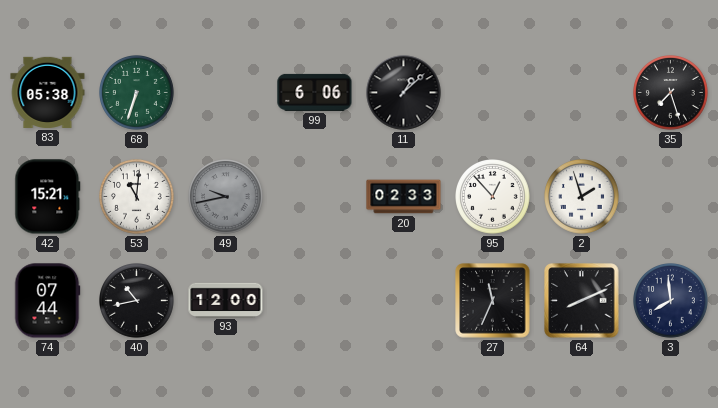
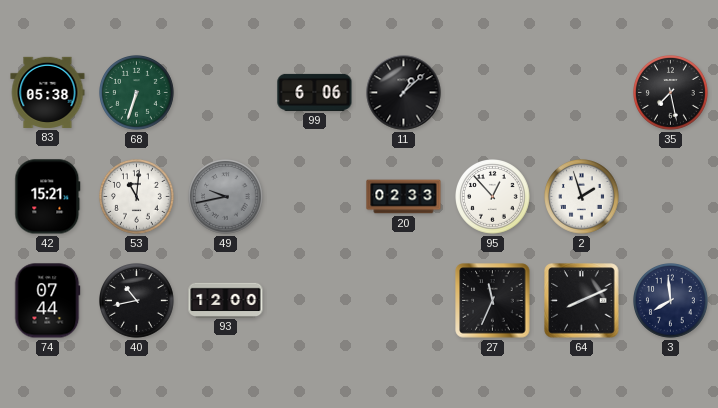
35: 7:27 -> 7:28 (671, 93)
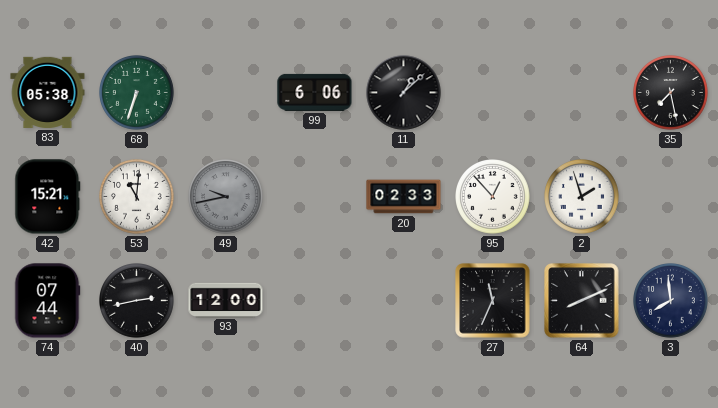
40: 10:43 -> 2:43 (137, 301)
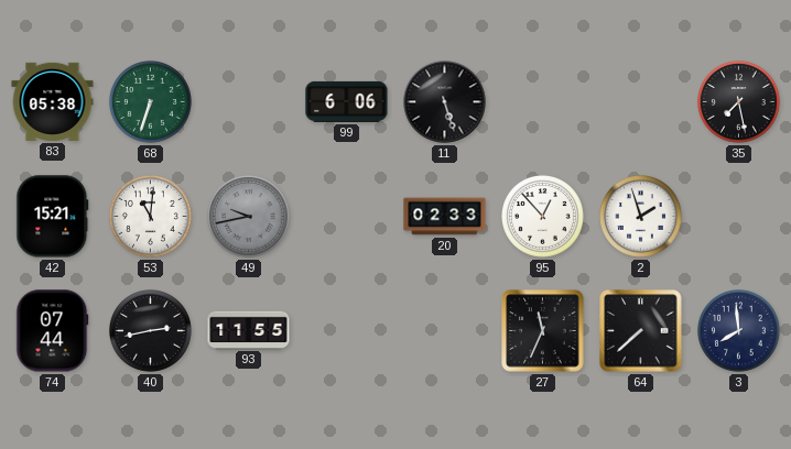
11: 1:08 -> 5:27 (445, 102)
93: 12:00 -> 11:55 (249, 330)
64: 8:11 -> 7:38 (641, 331)
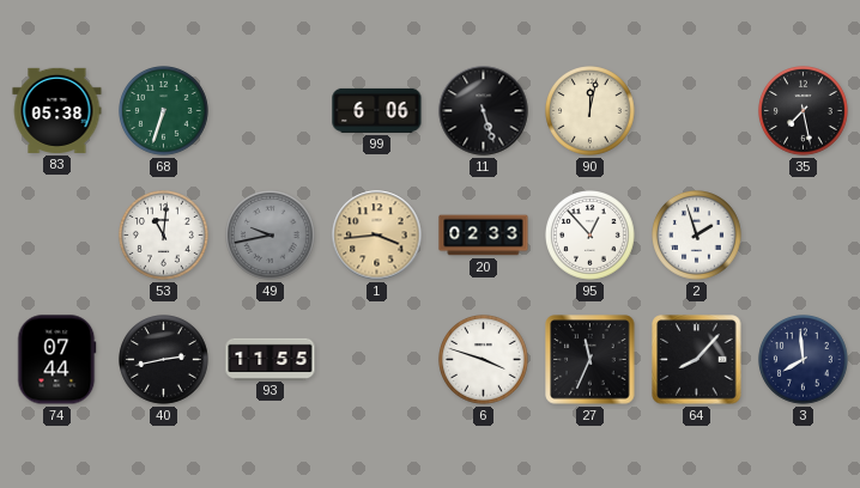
90: none -> 12:02 (591, 111)
42: 15:21 -> none (53, 217)
1: none -> 3:44 (377, 236)
6: none -> 3:48 (484, 360)
64: 7:38 -> 8:07 (697, 360)
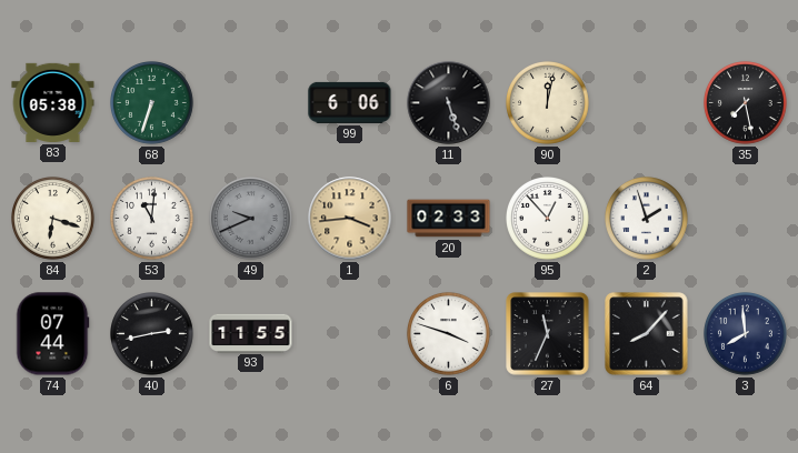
84: none -> 6:18 (53, 219)
49: 9:43 -> 9:41 (251, 219)
